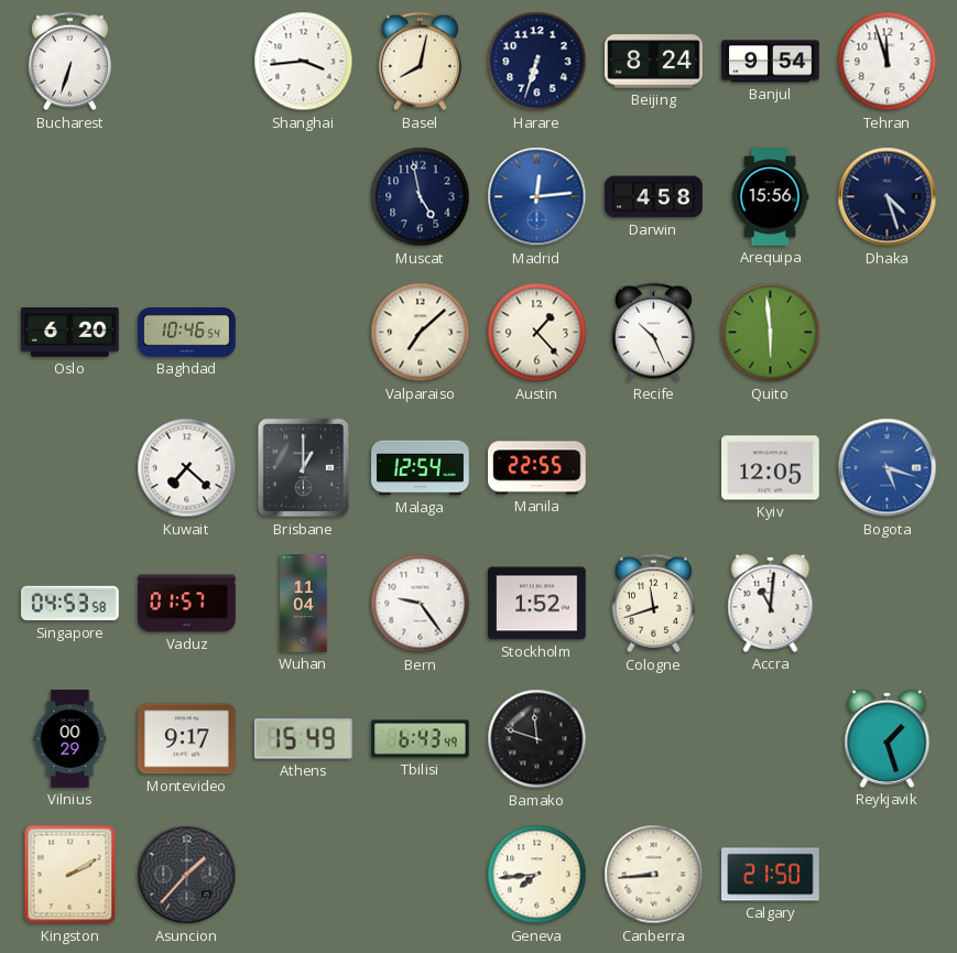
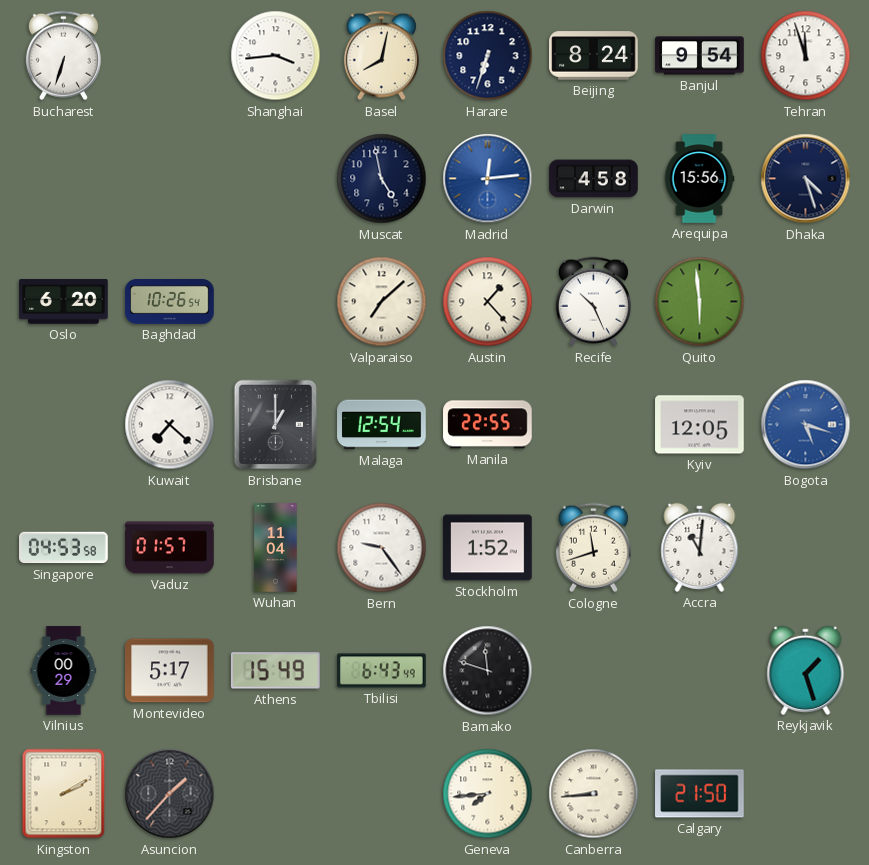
Baghdad: 10:46 -> 10:26 (170, 302)
Montevideo: 9:17 -> 5:17 (170, 671)
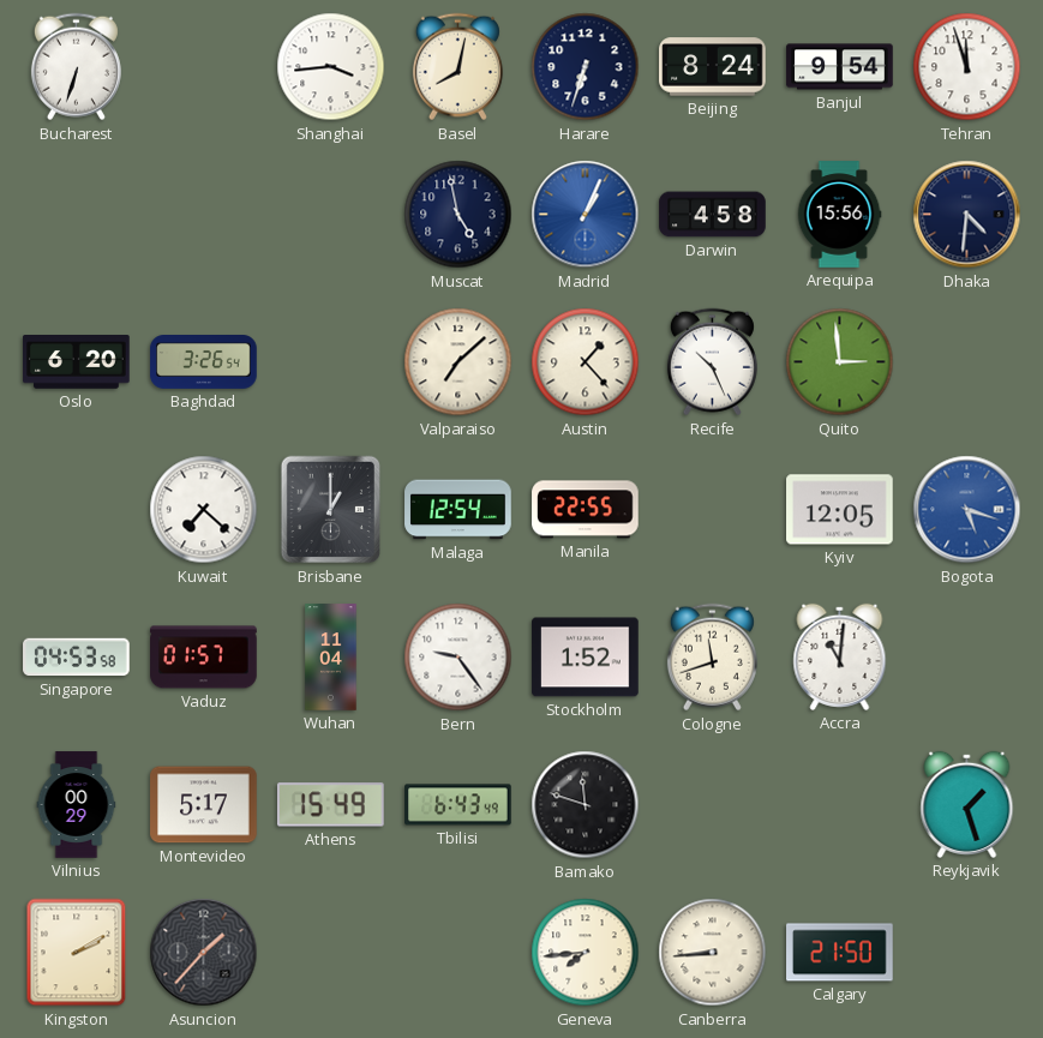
Madrid: 12:14 -> 1:04 (586, 215)
Dhaka: 4:27 -> 4:31 (967, 215)
Baghdad: 10:26 -> 3:26 (204, 362)
Quito: 5:59 -> 2:59 (840, 362)
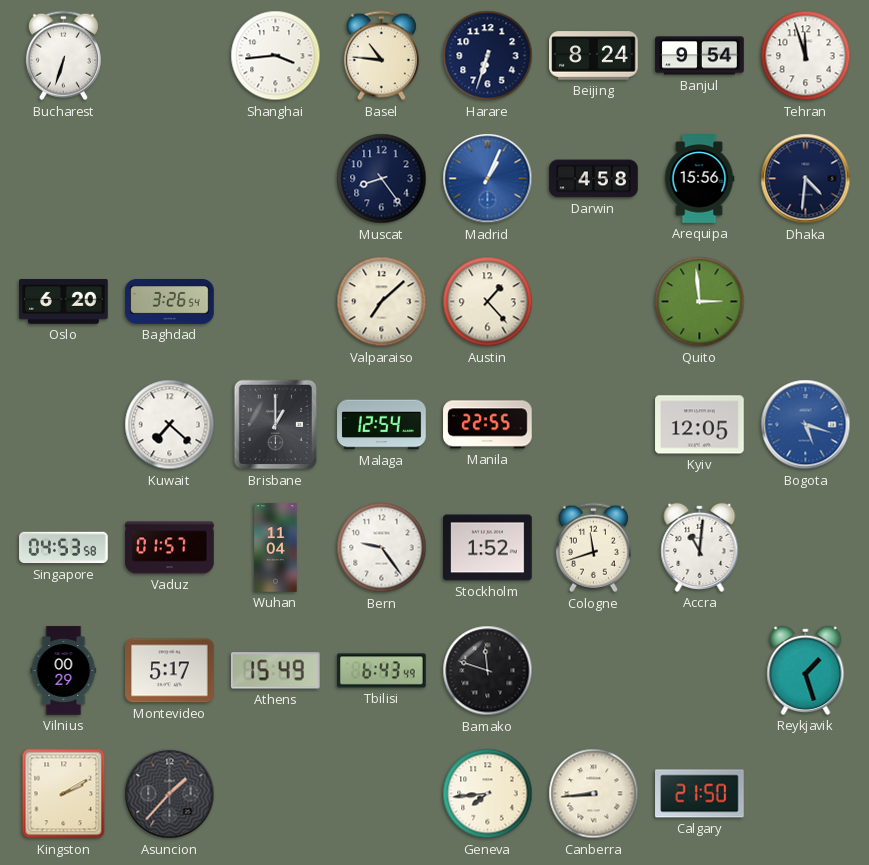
Basel: 8:02 -> 10:46 (381, 56)
Muscat: 4:58 -> 8:24 (382, 179)
Recife: 10:26 -> none (712, 362)
